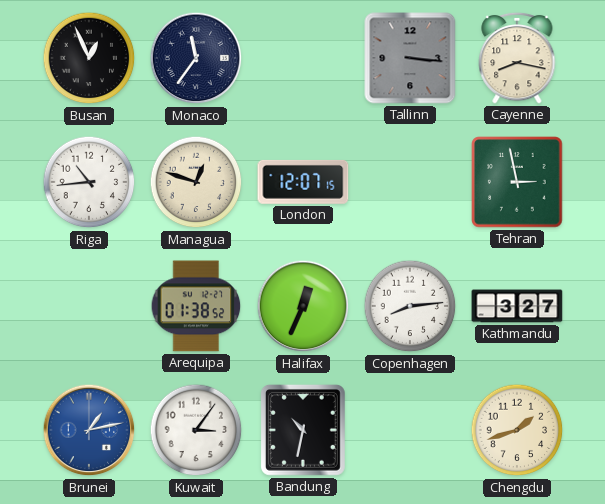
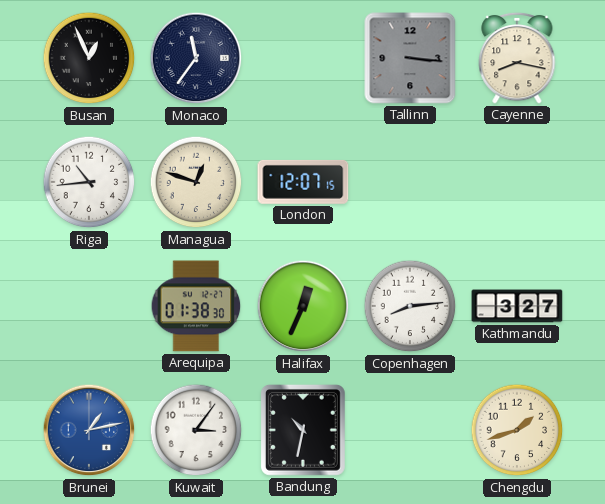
Tehran: 2:58 -> none (517, 182)
Arequipa: 01:38:52 -> 01:38:30 (196, 306)
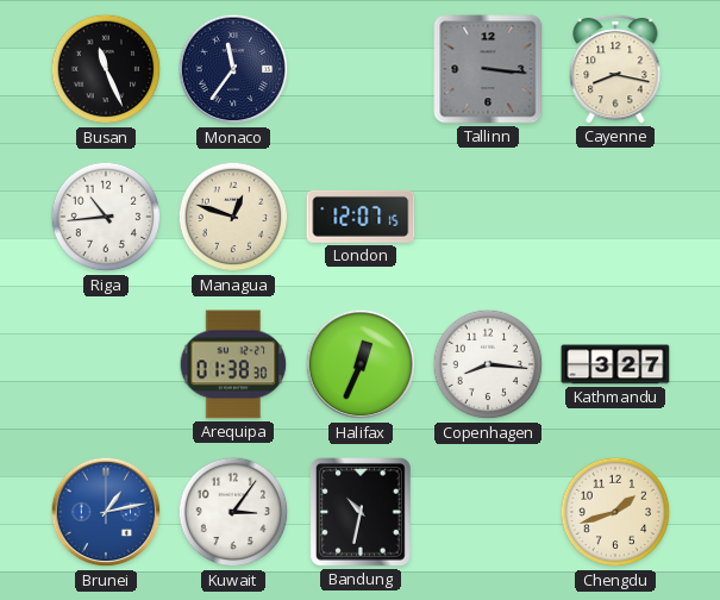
Busan: 12:56 -> 11:26 (106, 69)
Copenhagen: 8:14 -> 8:16 (488, 364)
